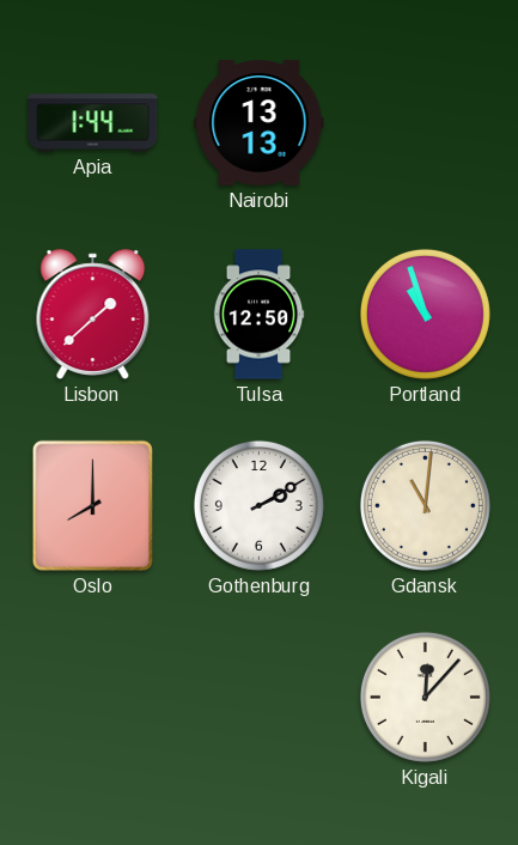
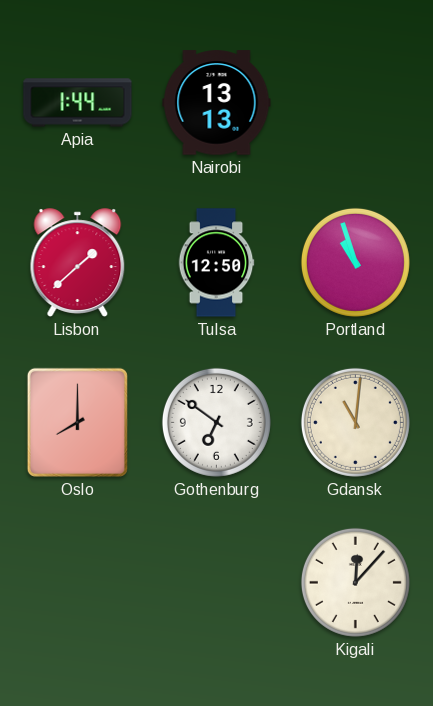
Gothenburg: 2:10 -> 6:51 (216, 422)
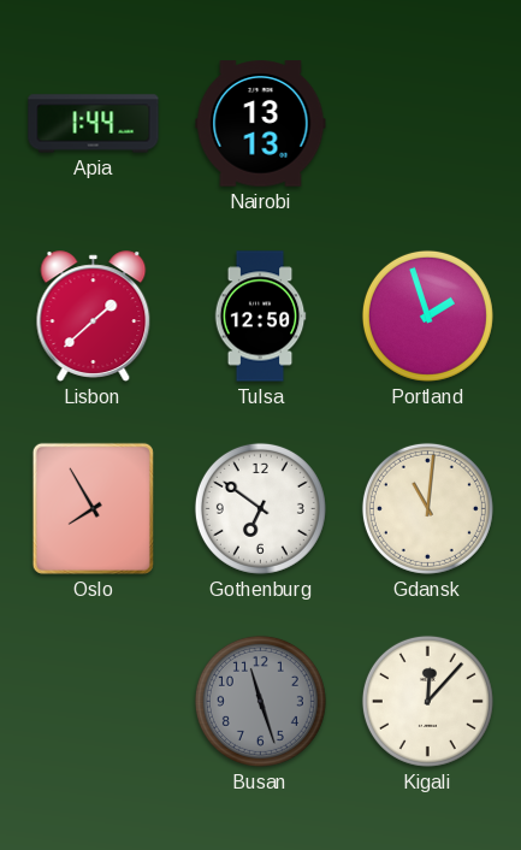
Portland: 10:57 -> 1:57 (427, 315)
Oslo: 8:00 -> 7:55 (93, 508)
Busan: none -> 11:27 (260, 701)
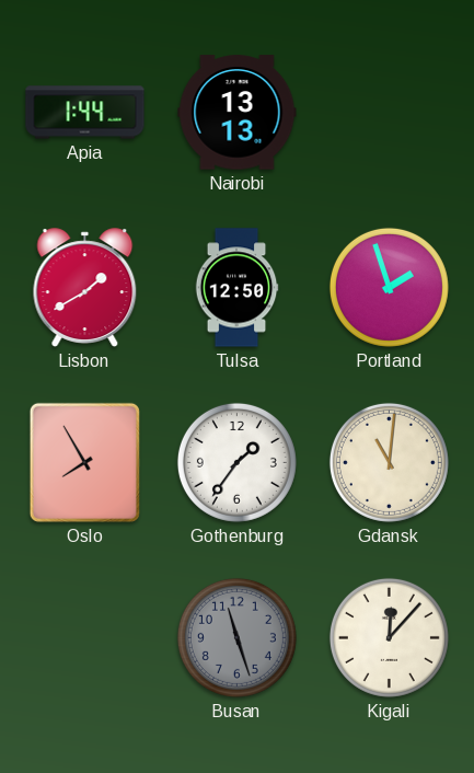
Lisbon: 1:38 -> 1:40 (85, 288)
Gothenburg: 6:51 -> 1:36 (236, 462)
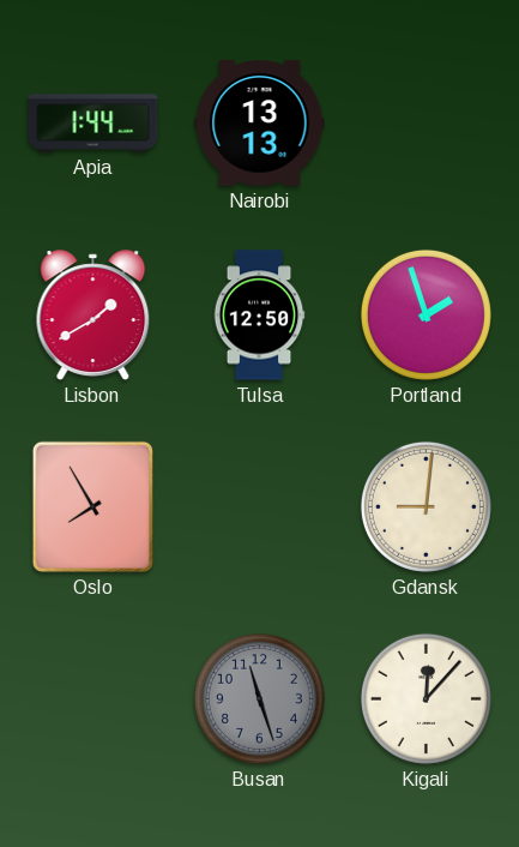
Gothenburg: 1:36 -> none (236, 462)
Gdansk: 11:01 -> 9:01 (426, 506)
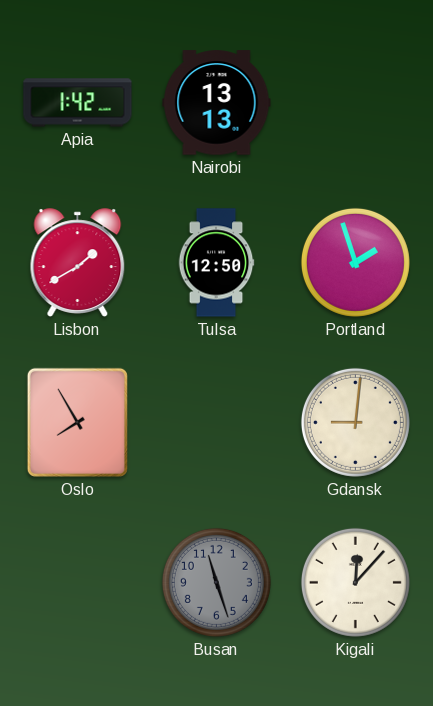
Apia: 1:44 -> 1:42 (78, 103)
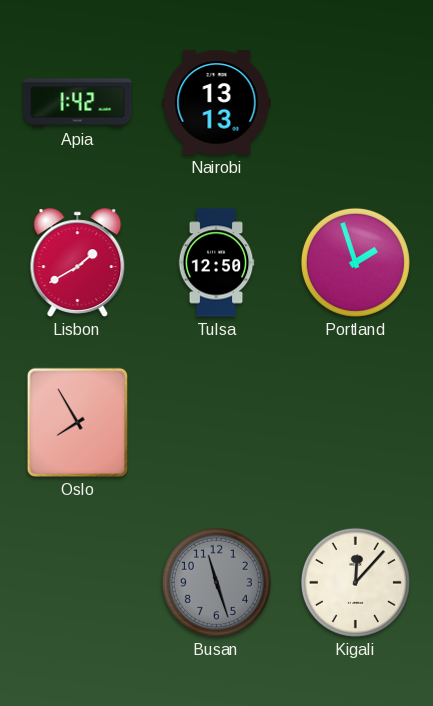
Gdansk: 9:01 -> none (355, 422)
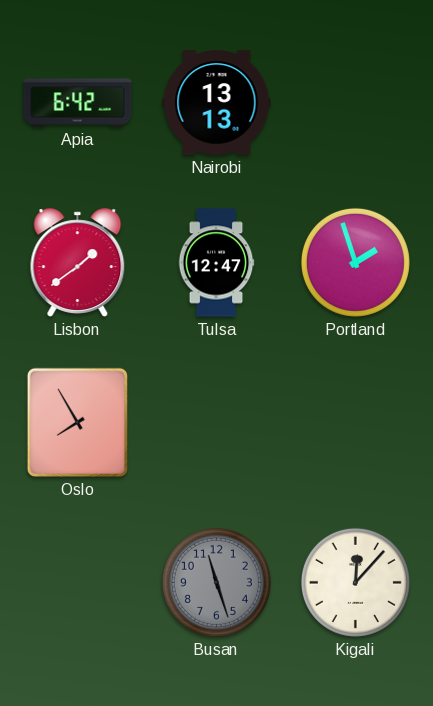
Apia: 1:42 -> 6:42 (78, 103)
Lisbon: 1:40 -> 1:39 (78, 263)
Tulsa: 12:50 -> 12:47 (216, 263)
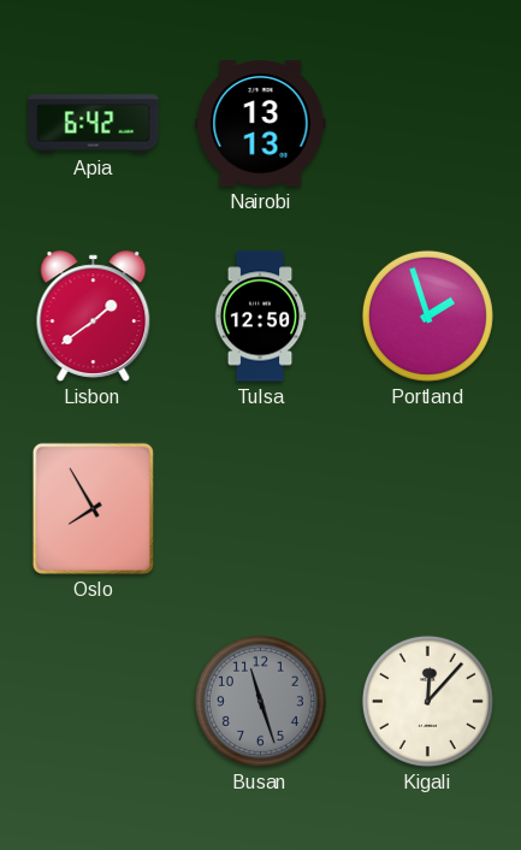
Tulsa: 12:47 -> 12:50 (260, 317)
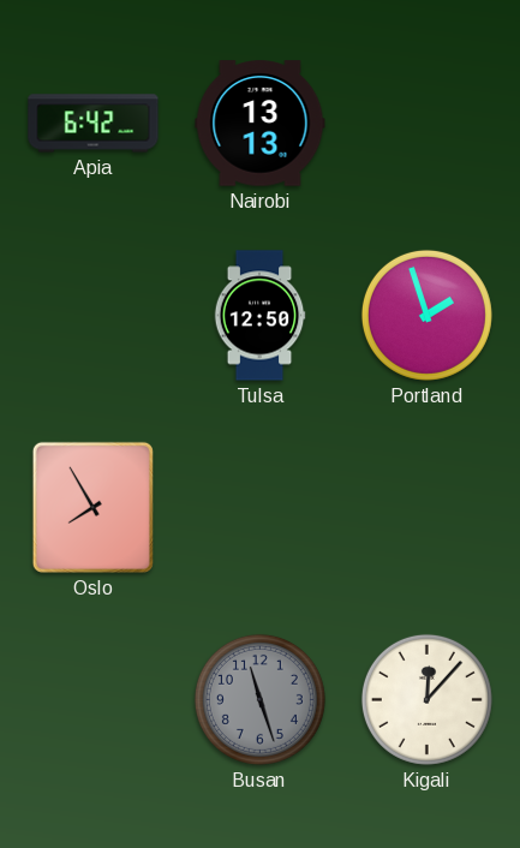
Lisbon: 1:39 -> none (94, 317)
